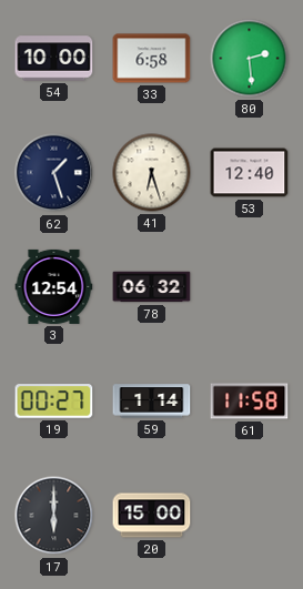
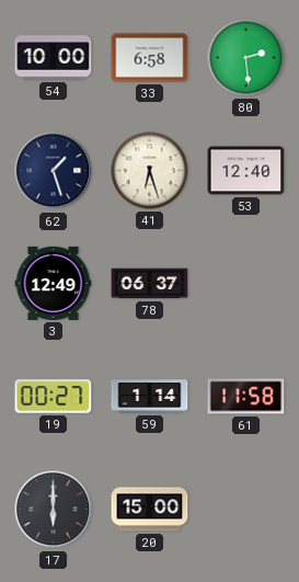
3: 12:54 -> 12:49 (54, 283)
78: 06:32 -> 06:37 (150, 284)
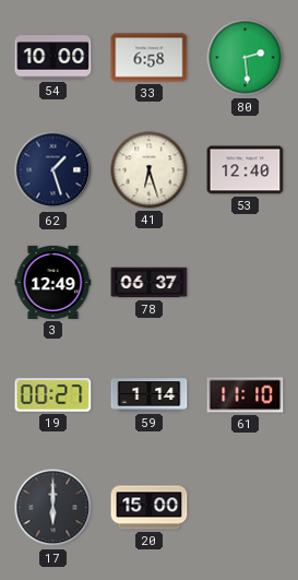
61: 11:58 -> 11:10 (246, 395)
